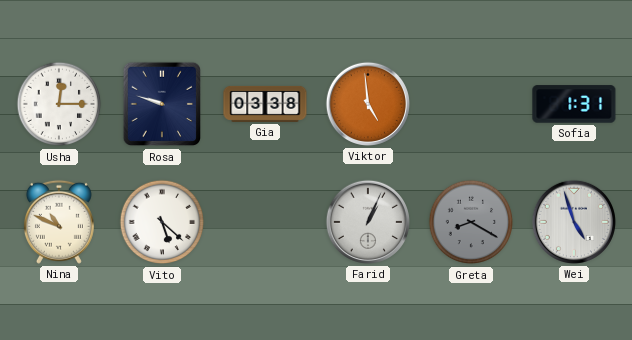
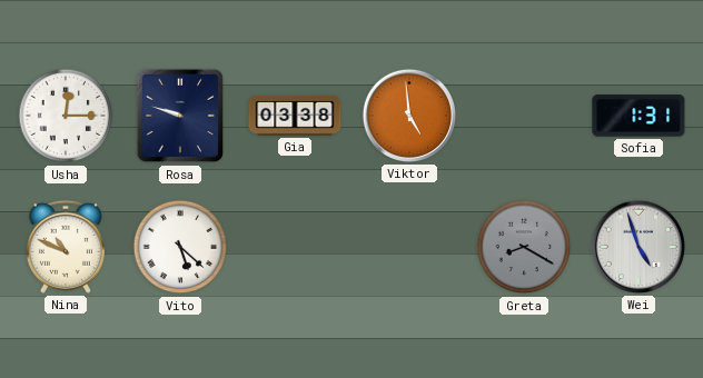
Farid: 1:04 -> none (368, 222)
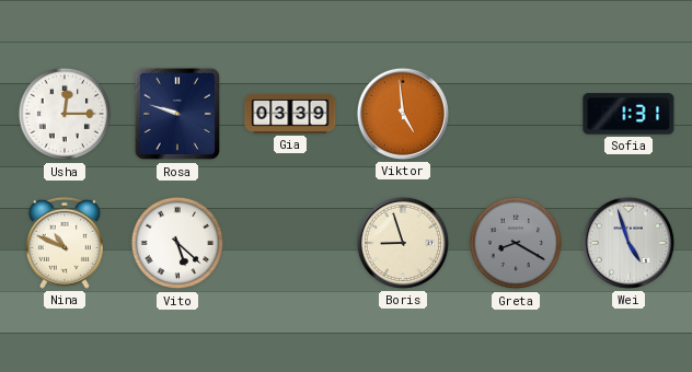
Gia: 03:38 -> 03:39 (290, 114)
Boris: none -> 8:57 (403, 243)
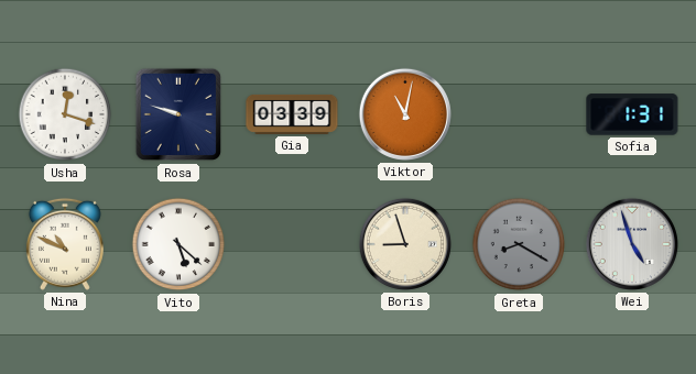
Usha: 12:15 -> 12:18 (65, 114)
Viktor: 4:59 -> 11:02 (405, 114)
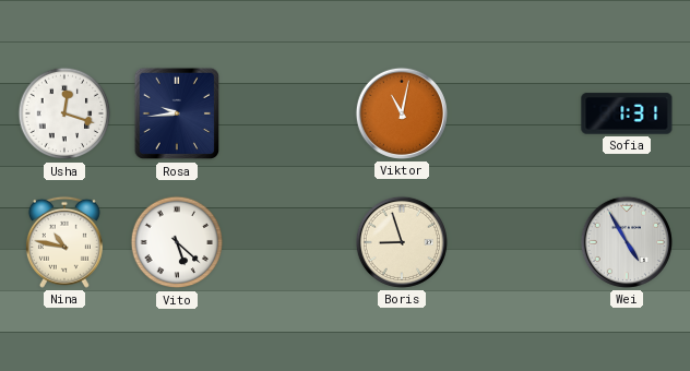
Rosa: 9:48 -> 9:44 (176, 113)
Gia: 03:39 -> none (292, 114)
Nina: 10:49 -> 10:47 (64, 242)
Greta: 8:20 -> none (519, 244)
Wei: 4:57 -> 4:55 (627, 242)
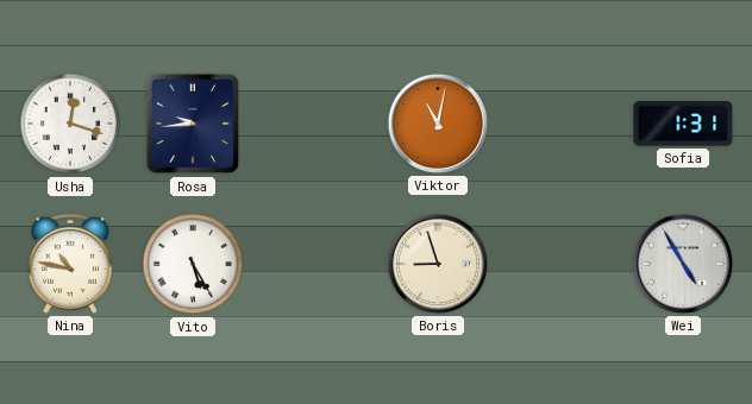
Vito: 5:22 -> 5:25 (193, 264)
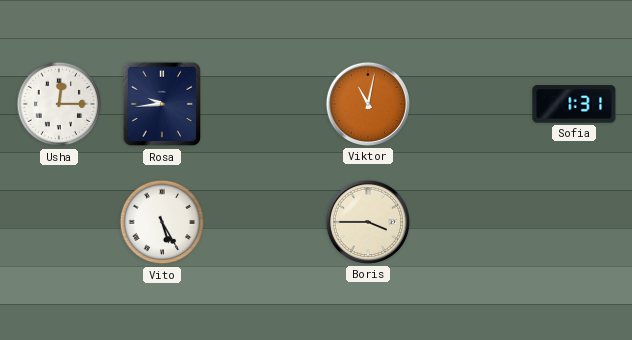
Usha: 12:18 -> 12:15 (59, 104)
Nina: 10:47 -> none (70, 264)
Boris: 8:57 -> 3:45 (368, 222)
Wei: 4:55 -> none (683, 264)
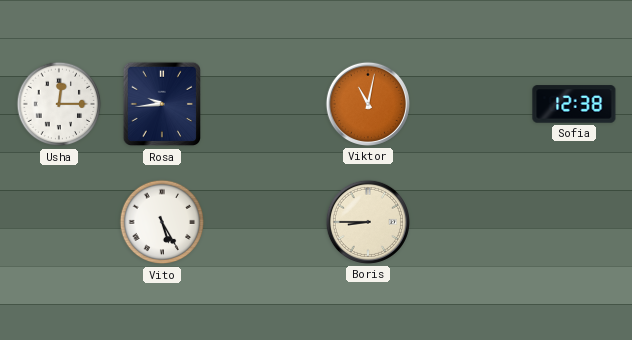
Sofia: 1:31 -> 12:38 (574, 104)
Boris: 3:45 -> 8:45 (368, 222)
